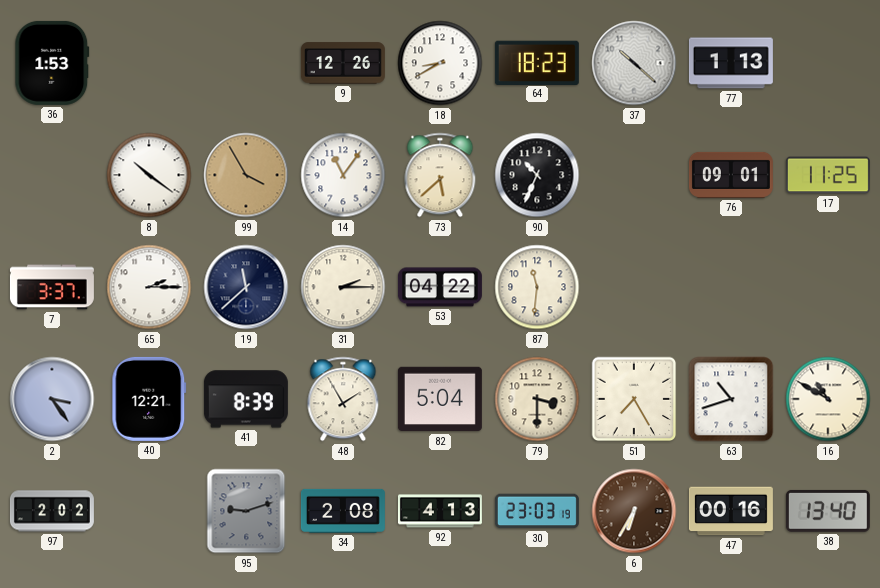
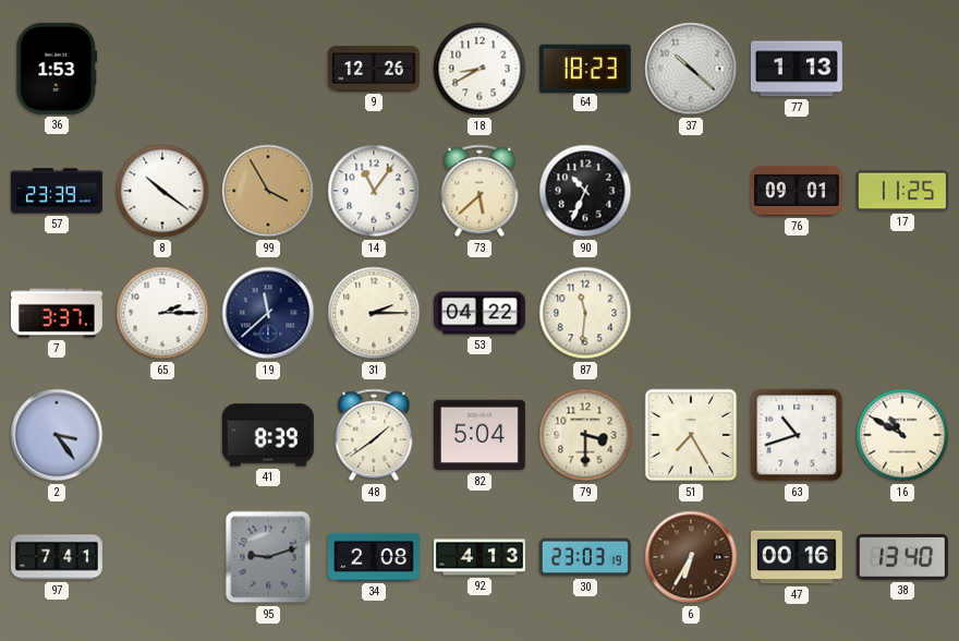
57: none -> 23:39 (57, 191)
40: 12:21 -> none (149, 399)
48: 1:55 -> 1:39 (374, 435)
97: 2:02 -> 7:41 (57, 557)
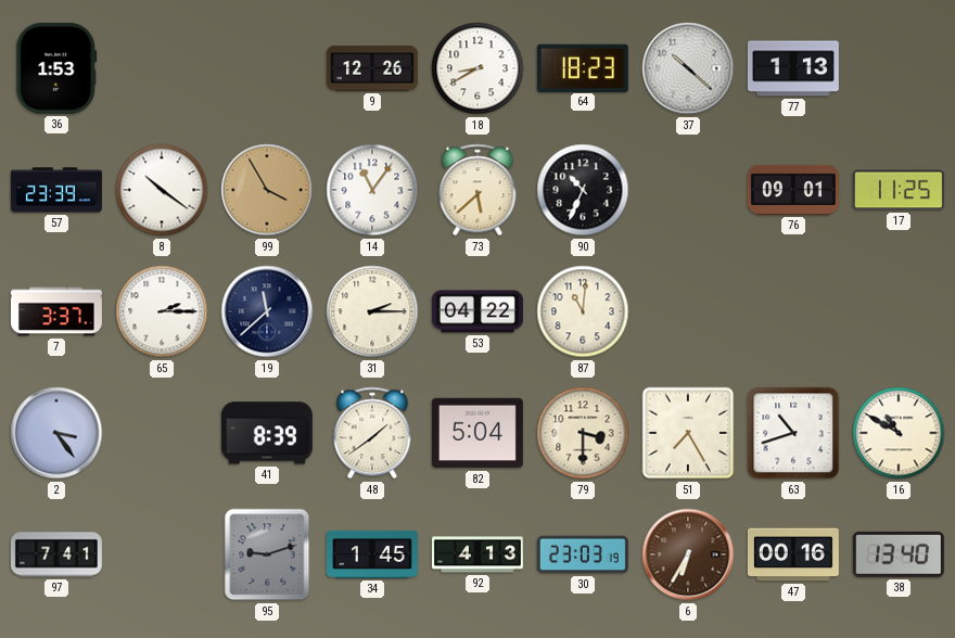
87: 11:31 -> 11:01 (583, 311)
34: 2:08 -> 1:45 (372, 554)
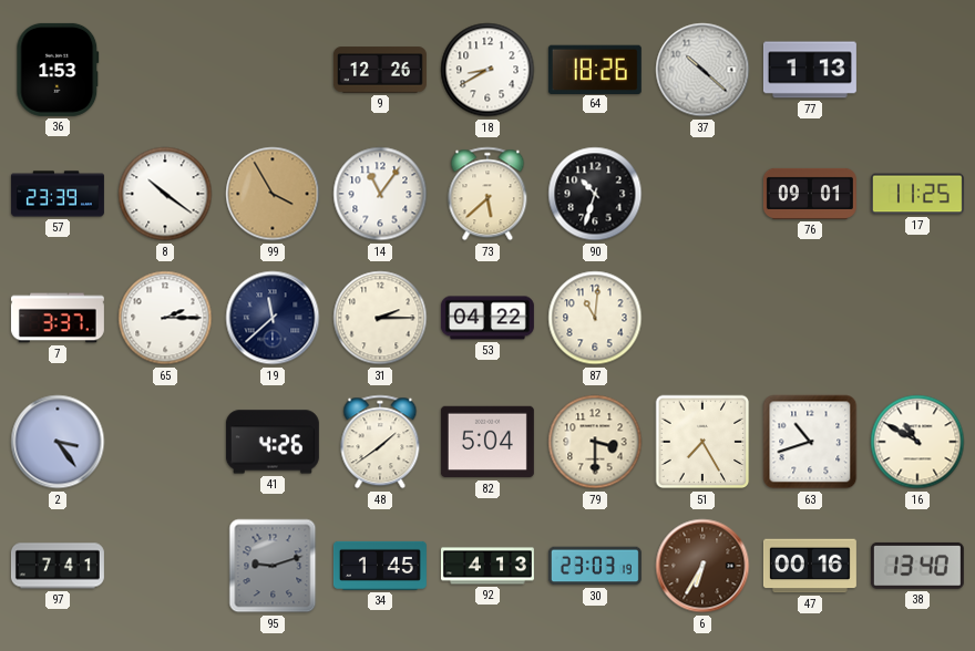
64: 18:23 -> 18:26 (595, 69)
90: 10:34 -> 10:33 (595, 194)
41: 8:39 -> 4:26 (273, 442)
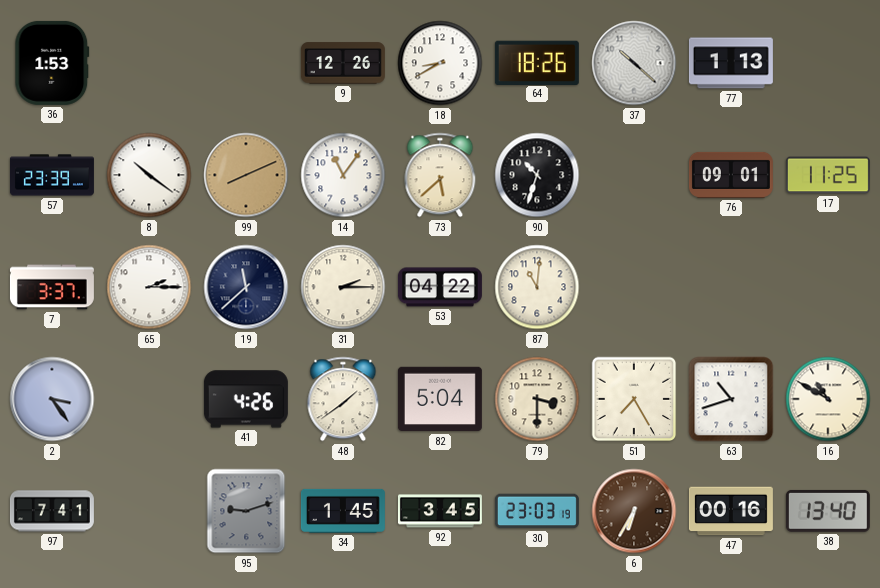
99: 3:55 -> 8:11 (246, 175)
92: 4:13 -> 3:45 (440, 511)
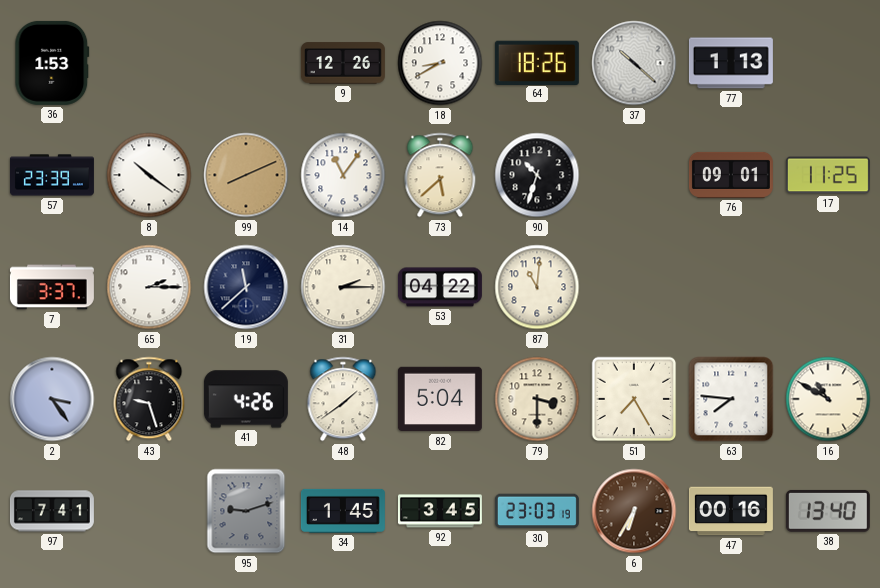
43: none -> 9:27 (149, 399)
63: 10:42 -> 7:46 (731, 399)
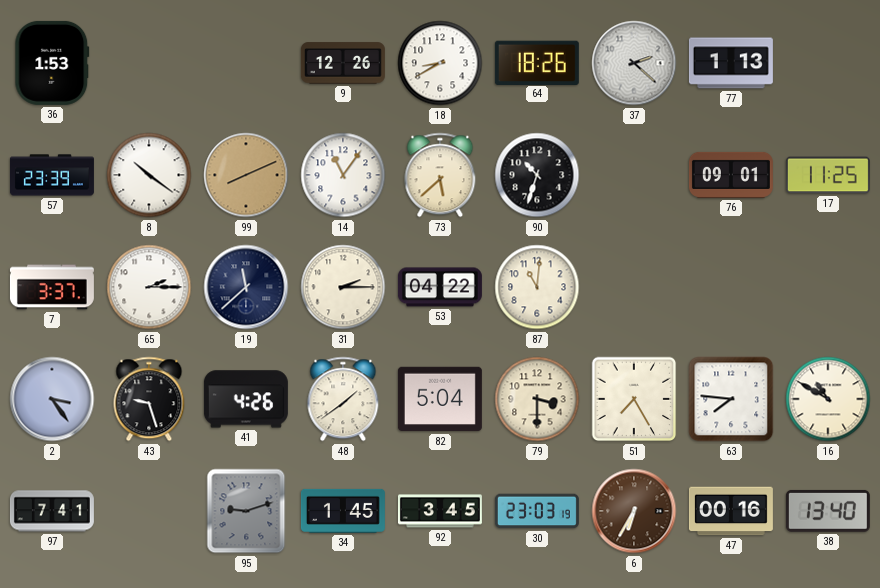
37: 10:22 -> 2:22 (634, 63)
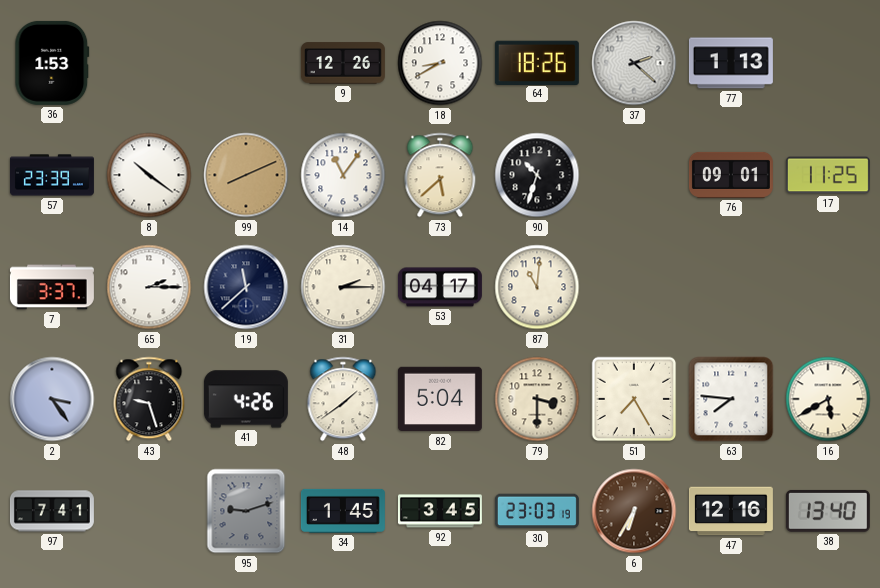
53: 04:22 -> 04:17 (440, 287)
16: 10:50 -> 5:40 (828, 399)
47: 00:16 -> 12:16 (731, 511)
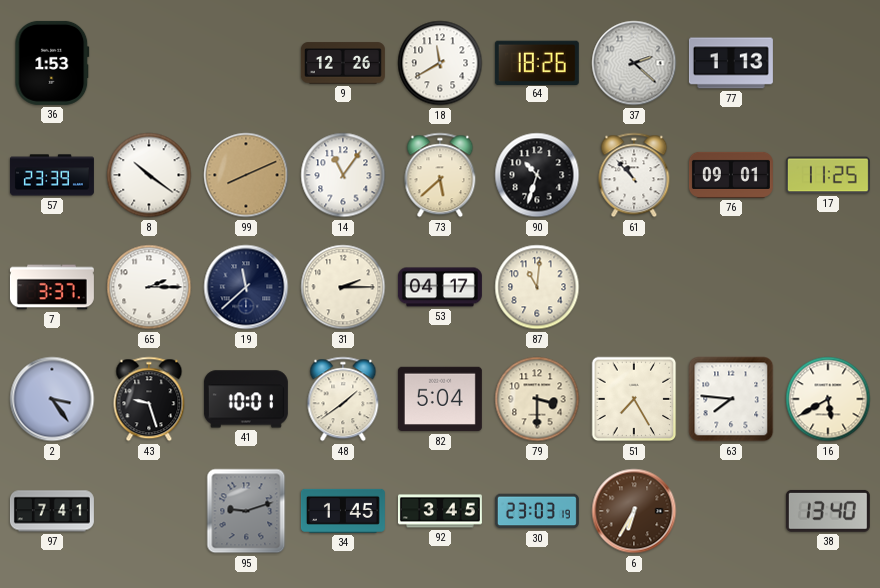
18: 8:40 -> 11:40 (440, 63)
61: none -> 10:53 (634, 175)
41: 4:26 -> 10:01 (246, 399)
47: 12:16 -> none (731, 511)
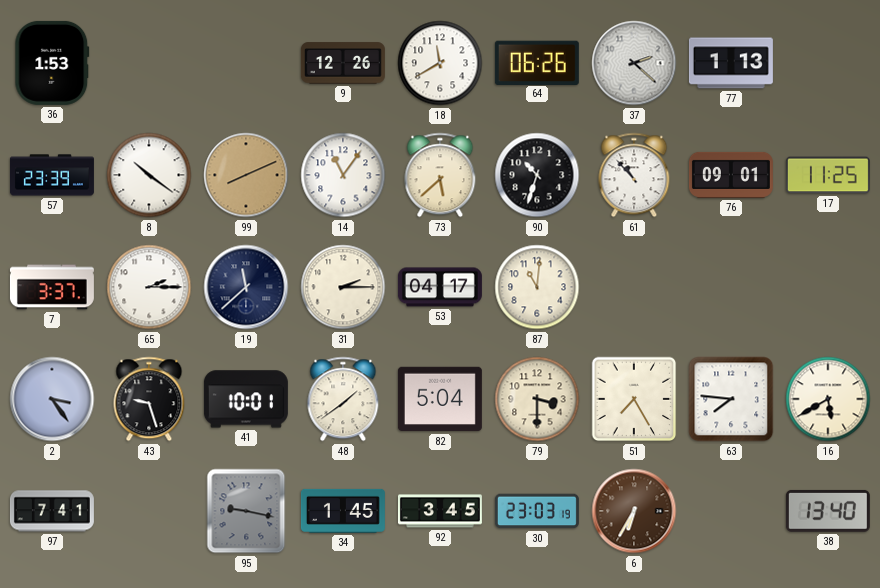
64: 18:26 -> 06:26 (537, 62)
95: 9:12 -> 9:17 (246, 511)
